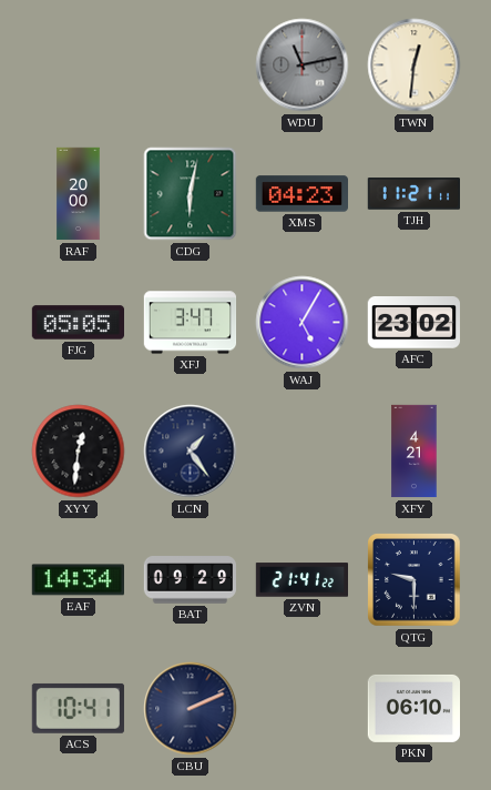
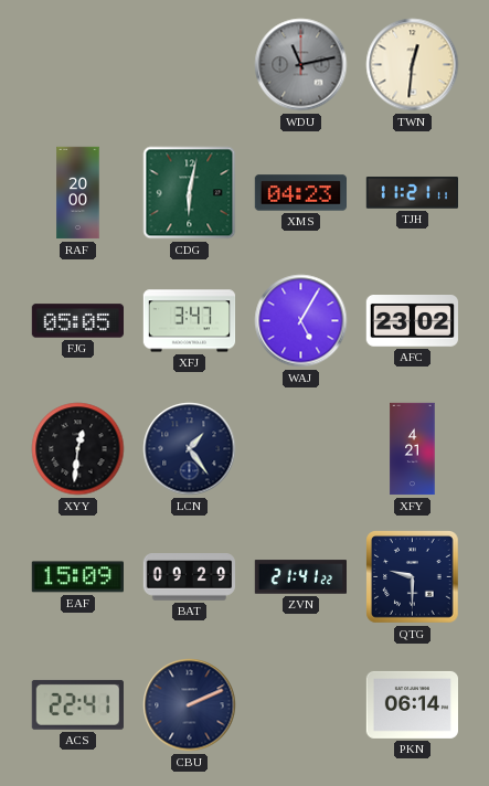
EAF: 14:34 -> 15:09 (77, 577)
ACS: 10:41 -> 22:41 (77, 704)
PKN: 06:10 -> 06:14 (412, 704)
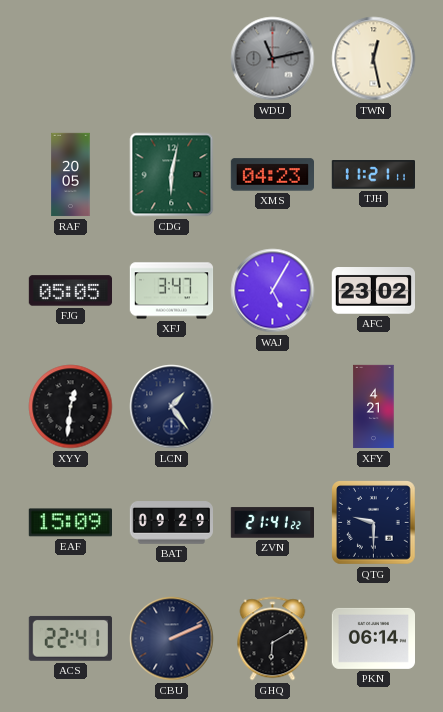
TWN: 12:31 -> 12:28 (374, 59)
RAF: 20:00 -> 20:05 (71, 175)
GHQ: none -> 6:10 (273, 639)
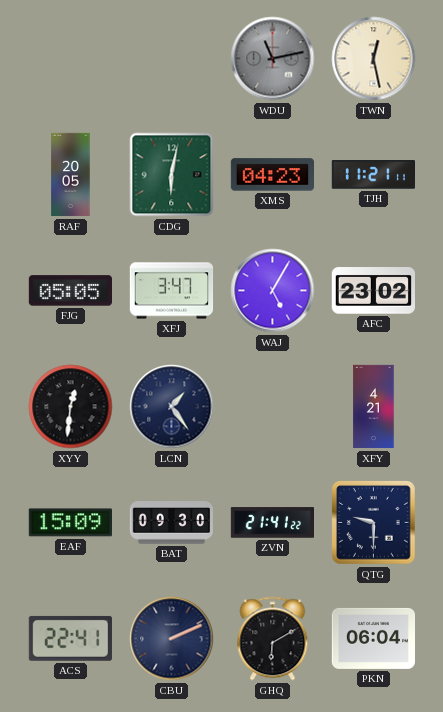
BAT: 09:29 -> 09:30 (171, 523)
PKN: 06:14 -> 06:04 (373, 638)
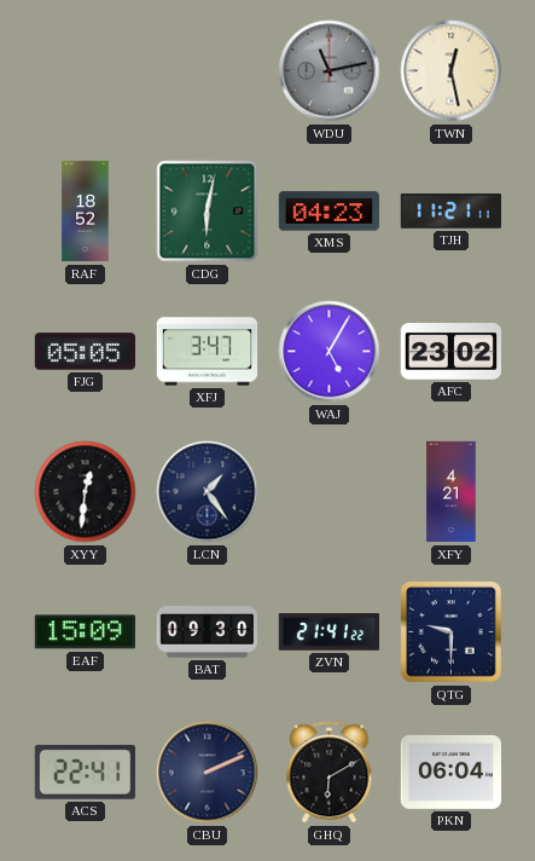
RAF: 20:05 -> 18:52 (86, 212)
